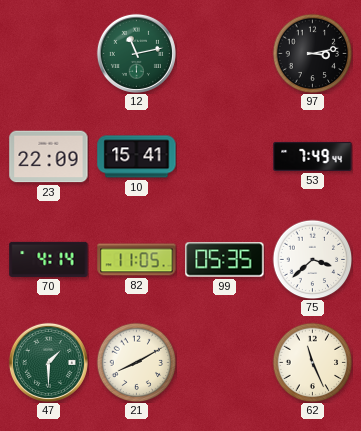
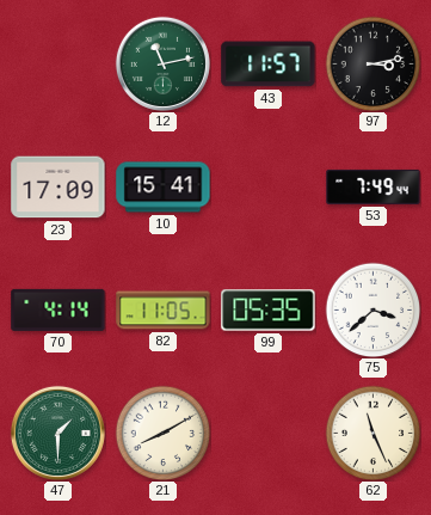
43: none -> 11:57 (269, 65)
23: 22:09 -> 17:09 (59, 188)
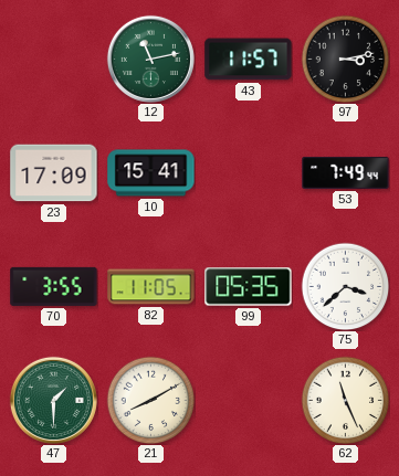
70: 4:14 -> 3:55 (54, 286)
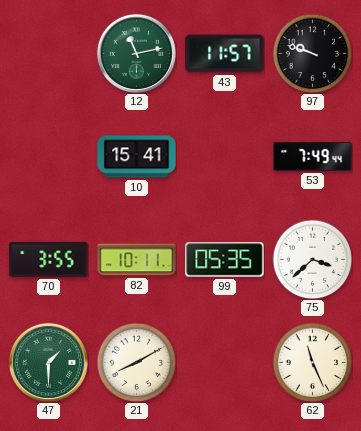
97: 3:13 -> 9:48 (312, 53)
23: 17:09 -> none (54, 173)
82: 11:05 -> 10:11 (137, 260)
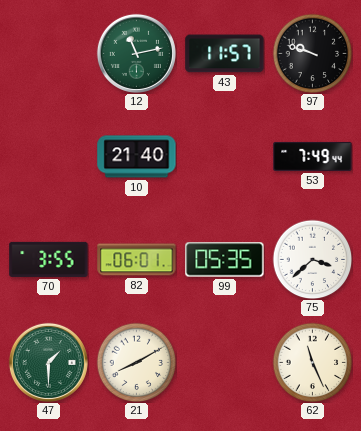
10: 15:41 -> 21:40 (137, 157)
82: 10:11 -> 06:01 (137, 260)
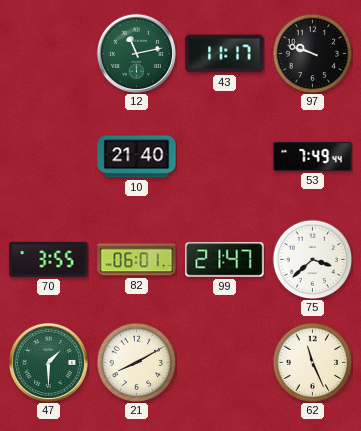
43: 11:57 -> 11:17 (225, 54)
99: 05:35 -> 21:47 (225, 260)
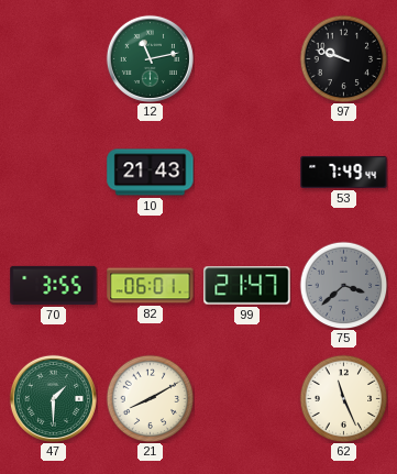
43: 11:17 -> none (225, 54)
10: 21:40 -> 21:43 (151, 173)
75 dial: white -> grey (343, 285)
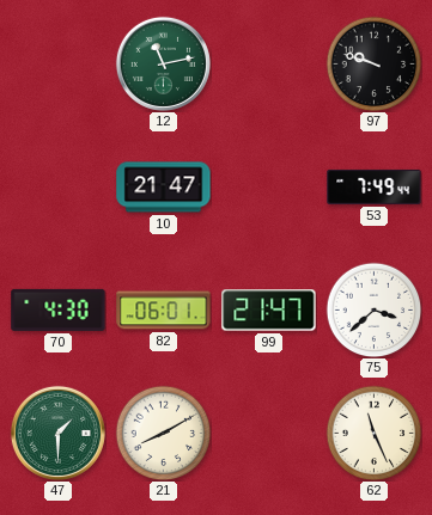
10: 21:43 -> 21:47 (164, 188)
70: 3:55 -> 4:30 (59, 309)
75 dial: grey -> white (373, 309)
